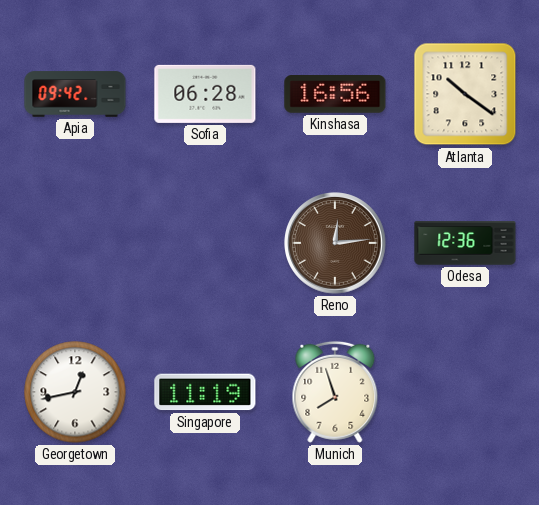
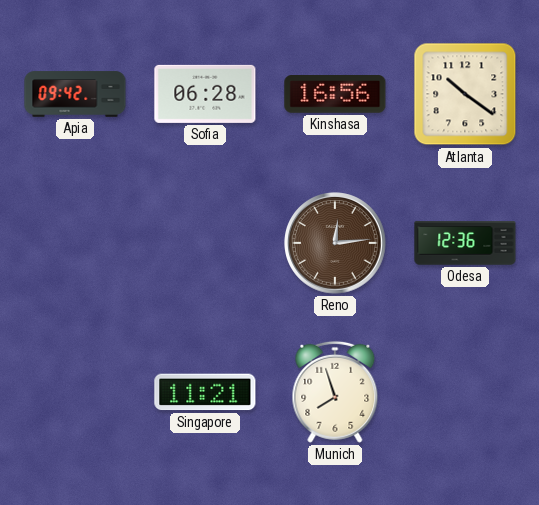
Georgetown: 12:43 -> none (75, 392)
Singapore: 11:19 -> 11:21 (205, 392)
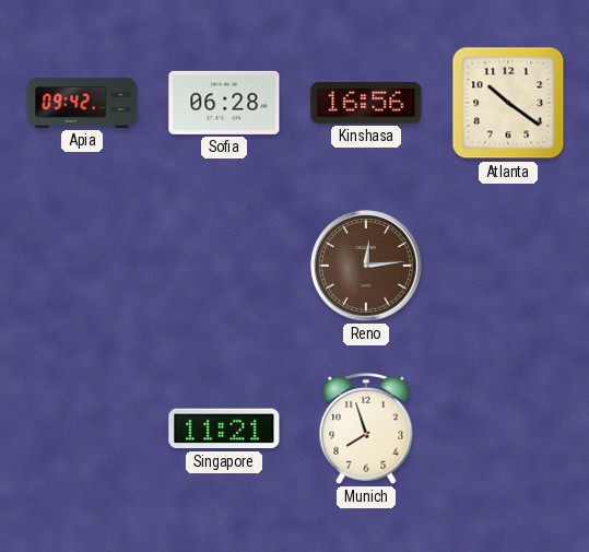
Odesa: 12:36 -> none (465, 243)
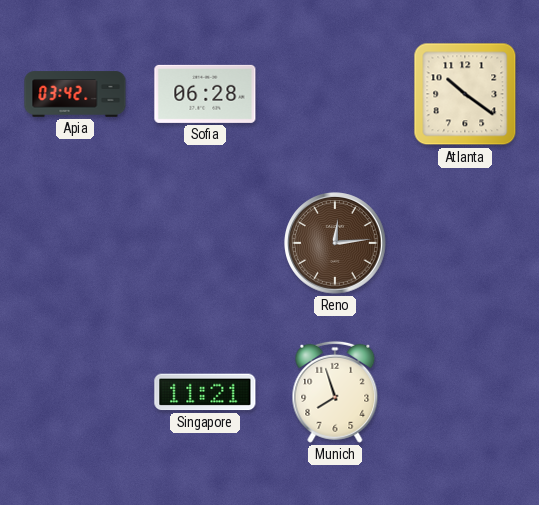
Apia: 09:42 -> 03:42 (75, 94)
Kinshasa: 16:56 -> none (366, 104)
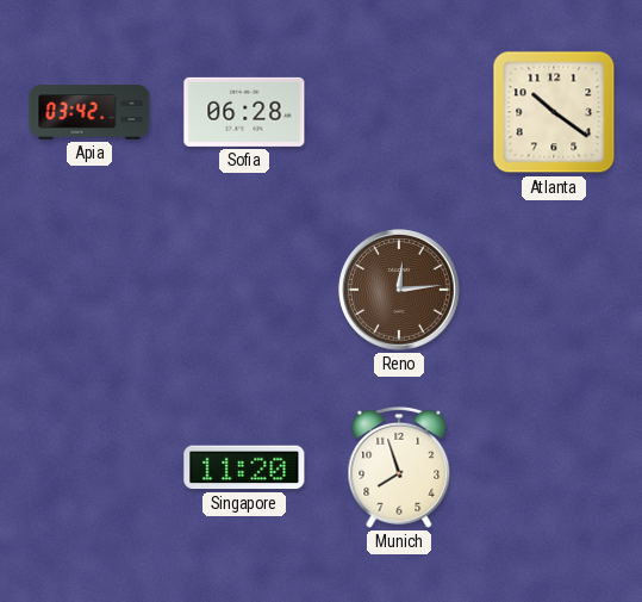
Singapore: 11:21 -> 11:20 (244, 467)
